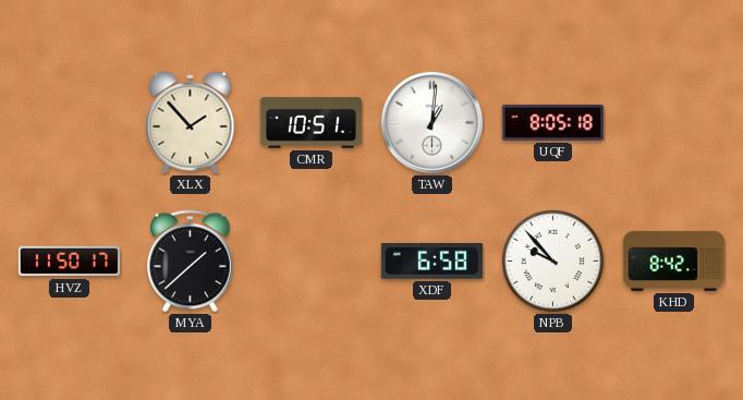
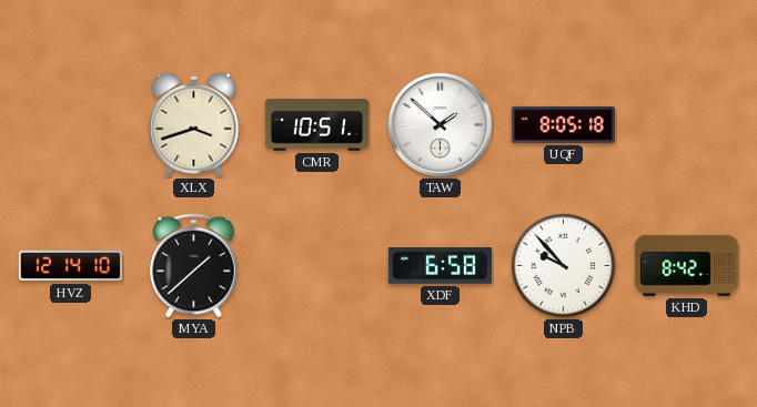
XLX: 1:53 -> 3:42 (194, 125)
TAW: 1:01 -> 1:52 (440, 124)
HVZ: 11:50 -> 12:14 (70, 266)
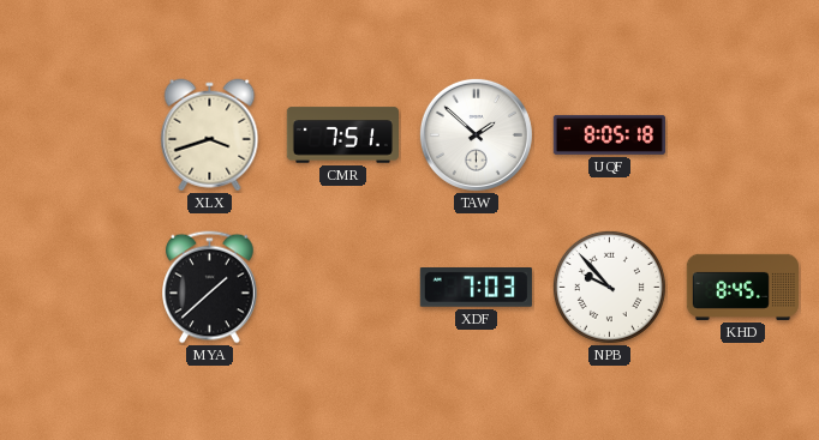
CMR: 10:51 -> 7:51 (342, 135)
HVZ: 12:14 -> none (70, 266)
XDF: 6:58 -> 7:03 (476, 288)
KHD: 8:42 -> 8:45 (742, 287)
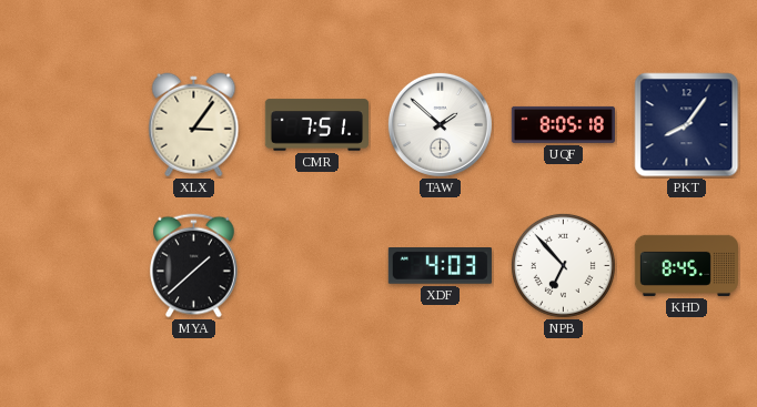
XLX: 3:42 -> 3:06 (194, 125)
PKT: none -> 8:06 (687, 125)
XDF: 7:03 -> 4:03 (440, 266)
NPB: 9:53 -> 6:53 (563, 265)
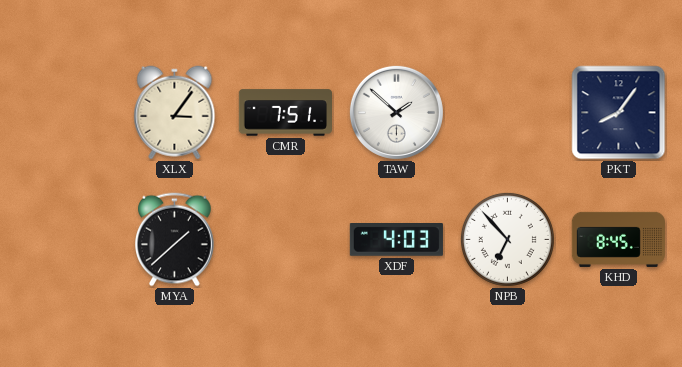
UQF: 8:05 -> none (563, 124)
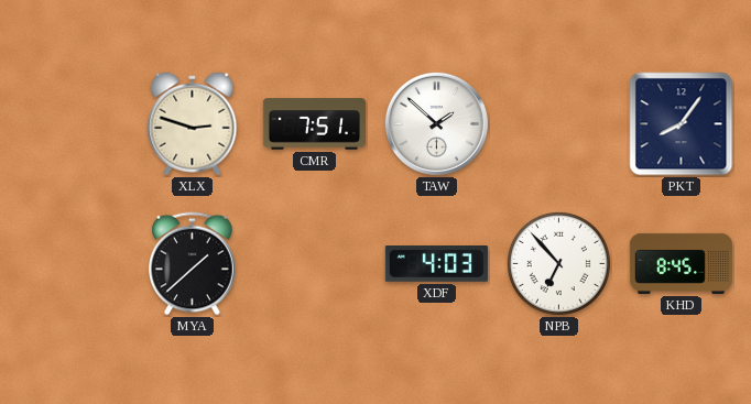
XLX: 3:06 -> 2:48 (193, 124)
